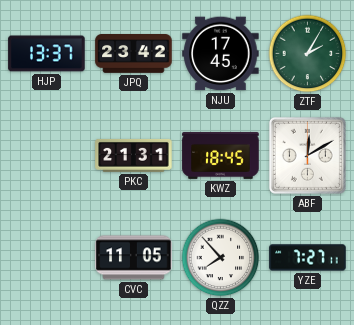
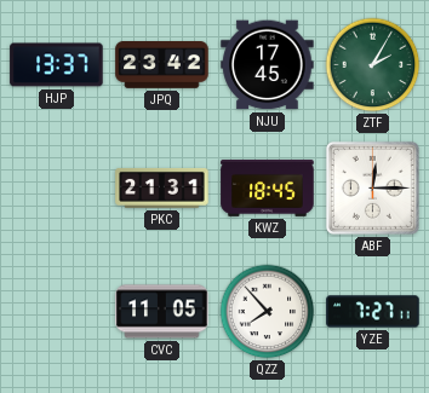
ABF: 12:10 -> 12:15 (372, 187)
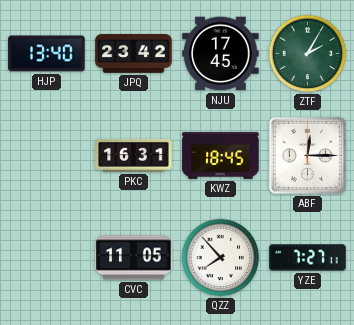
HJP: 13:37 -> 13:40 (47, 54)
PKC: 21:31 -> 16:31 (134, 155)
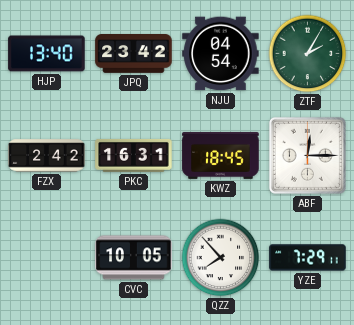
NJU: 17:45 -> 04:54 (221, 54)
FZX: none -> 2:42 (47, 156)
CVC: 11:05 -> 10:05 (134, 258)
YZE: 7:27 -> 7:29 (308, 258)
